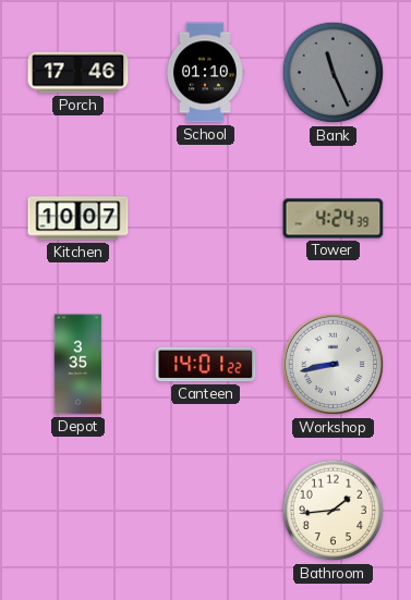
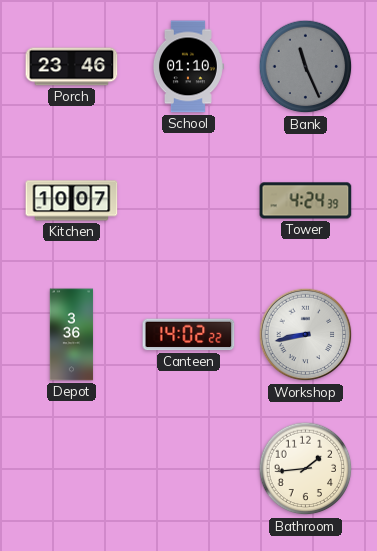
Porch: 17:46 -> 23:46 (72, 67)
Depot: 3:35 -> 3:36 (72, 335)
Canteen: 14:01 -> 14:02 (189, 335)
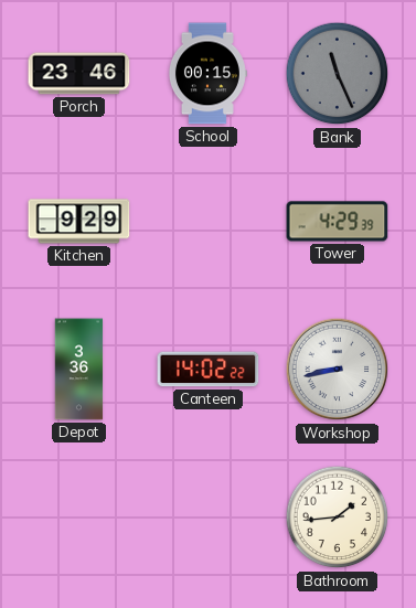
School: 01:10 -> 00:15 (207, 74)
Kitchen: 10:07 -> 9:29 (79, 222)
Tower: 4:24 -> 4:29 (338, 222)
